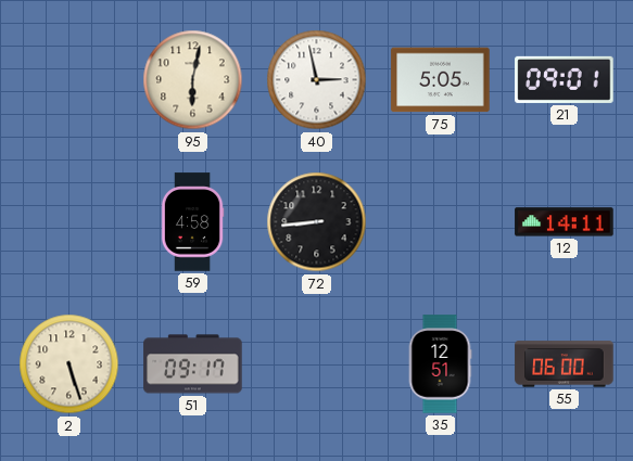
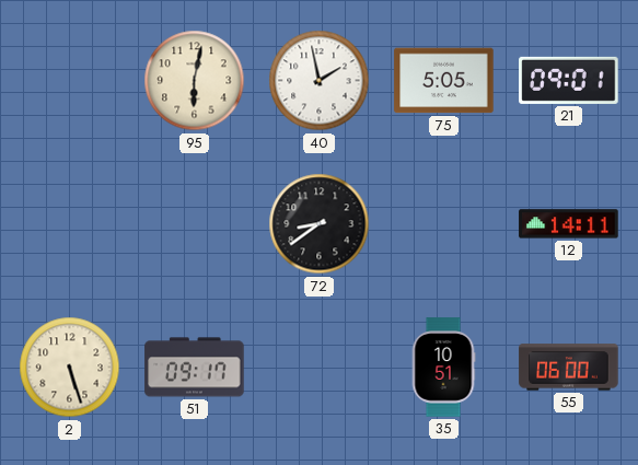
40: 2:58 -> 1:58 (320, 81)
59: 4:58 -> none (192, 222)
72: 8:44 -> 8:39 (320, 224)
35: 12:51 -> 10:51 (443, 368)
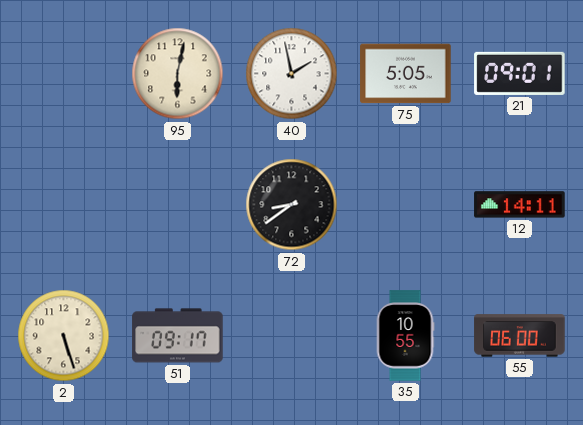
35: 10:51 -> 10:55 (405, 336)
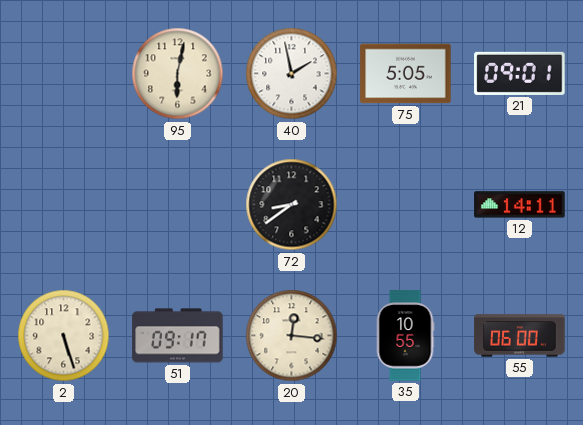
20: none -> 12:16 (292, 336)
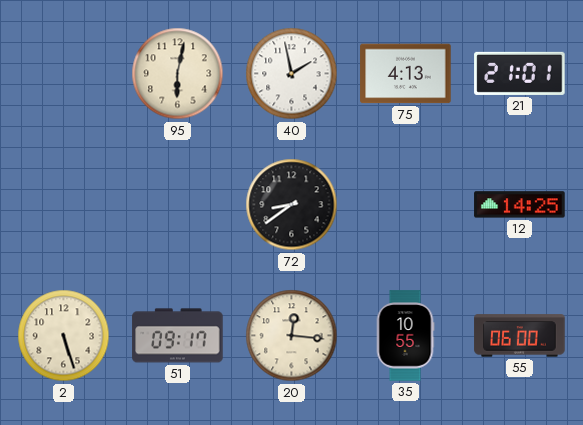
75: 5:05 -> 4:13 (406, 74)
21: 09:01 -> 21:01 (520, 73)
12: 14:11 -> 14:25 (520, 205)
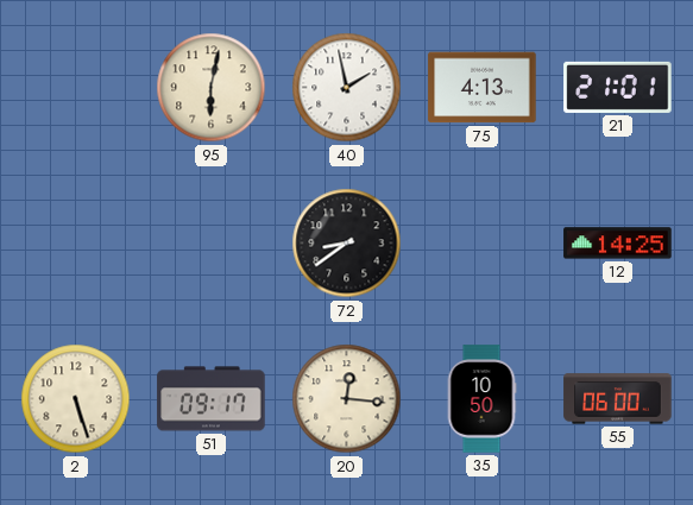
35: 10:55 -> 10:50 (481, 399)
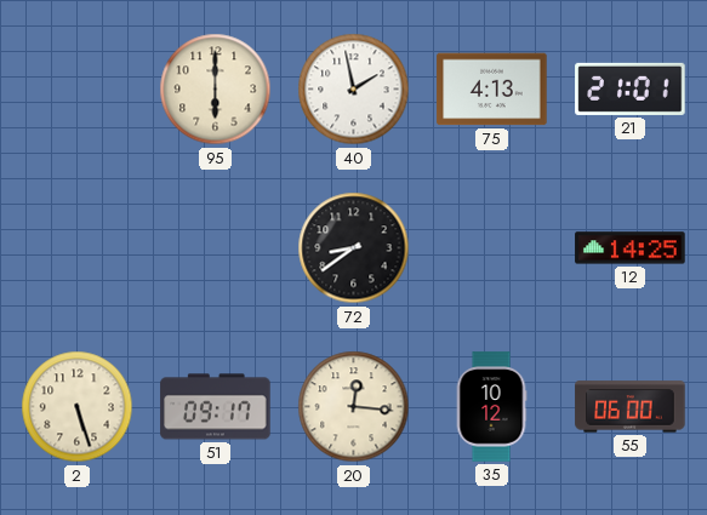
95: 6:02 -> 6:00 (216, 90)
35: 10:50 -> 10:12 (491, 407)
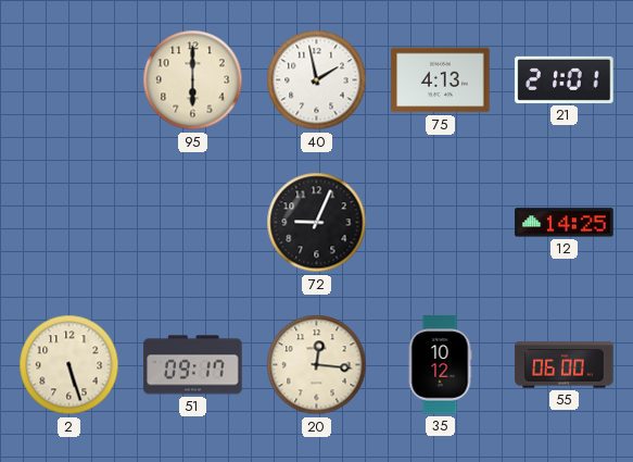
72: 8:39 -> 9:04 (317, 223)
